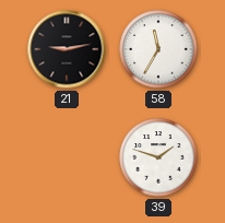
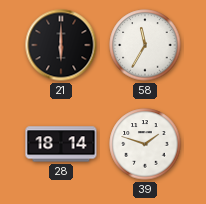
21: 9:13 -> 6:00 (61, 45)
28: none -> 18:14 (61, 144)
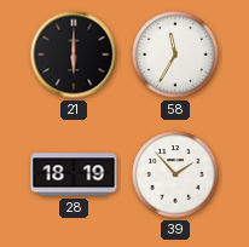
28: 18:14 -> 18:19 (74, 174)
39: 1:48 -> 1:53 (175, 174)
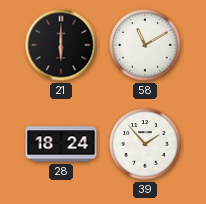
58: 11:35 -> 11:10 (145, 45)
28: 18:19 -> 18:24 (61, 144)
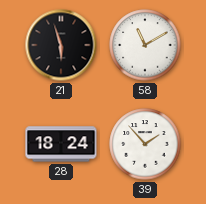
21: 6:00 -> 5:57 (61, 45)
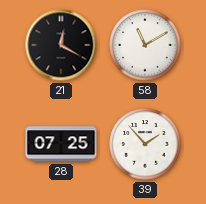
21: 5:57 -> 12:20 (61, 45)
28: 18:24 -> 07:25 (61, 144)
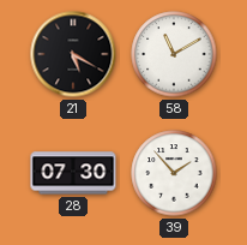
21: 12:20 -> 5:20 (73, 54)
28: 07:25 -> 07:30 (73, 173)
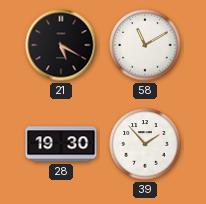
28: 07:30 -> 19:30 (61, 144)
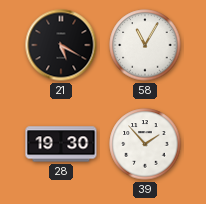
58: 11:10 -> 11:05 (145, 45)
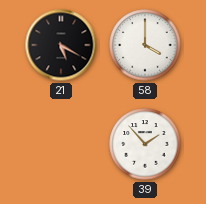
58: 11:05 -> 4:00 (145, 45)
28: 19:30 -> none (61, 144)
